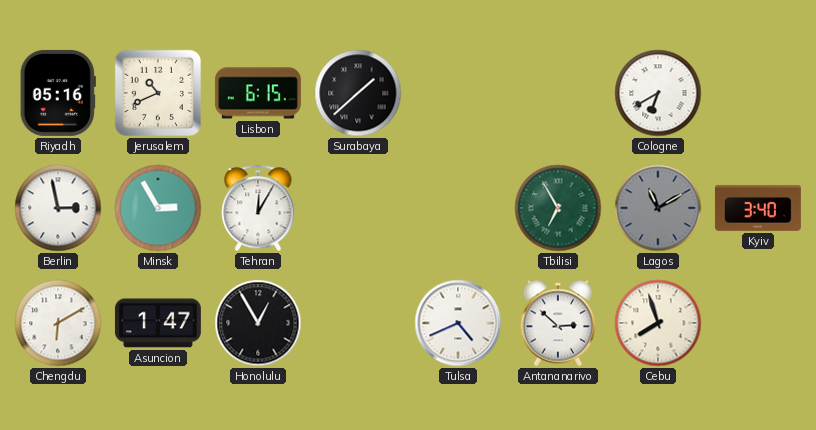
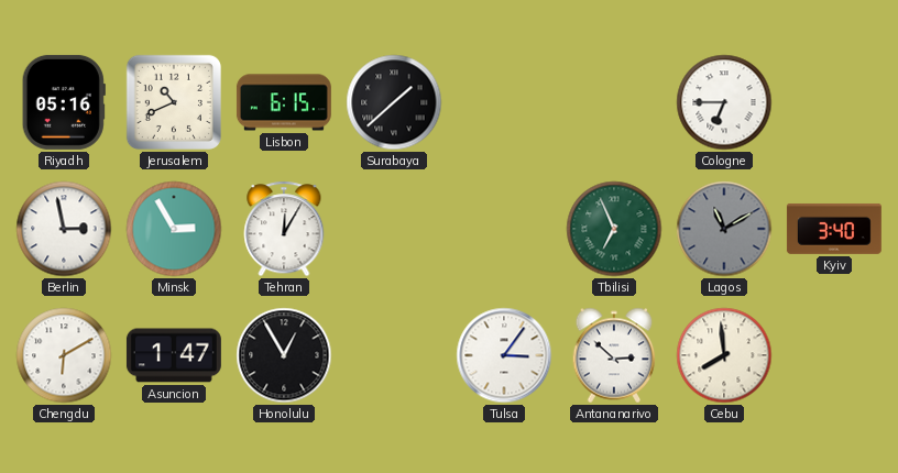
Cologne: 6:40 -> 6:45 (724, 102)
Tbilisi: 6:55 -> 6:56 (614, 229)
Tulsa: 4:41 -> 3:06 (504, 355)
Cebu: 7:57 -> 7:59 (724, 355)
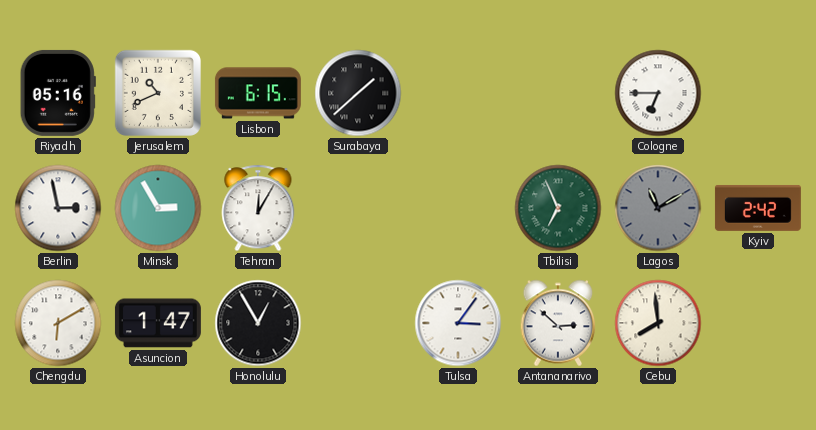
Kyiv: 3:40 -> 2:42 (758, 208)
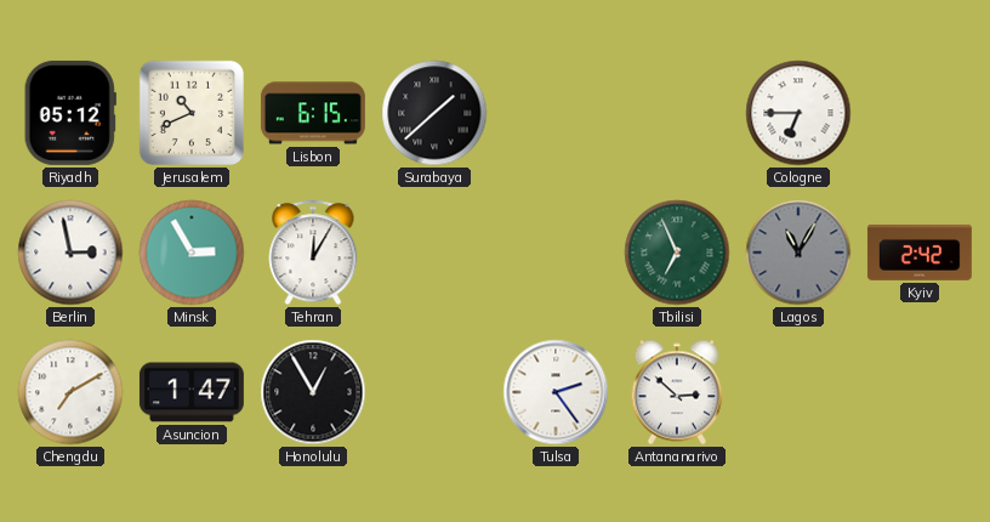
Riyadh: 05:16 -> 05:12 (70, 113)
Lagos: 11:10 -> 11:05 (798, 253)
Chengdu: 6:10 -> 7:10 (70, 392)
Tulsa: 3:06 -> 2:24 (556, 392)
Cebu: 7:59 -> none (658, 323)
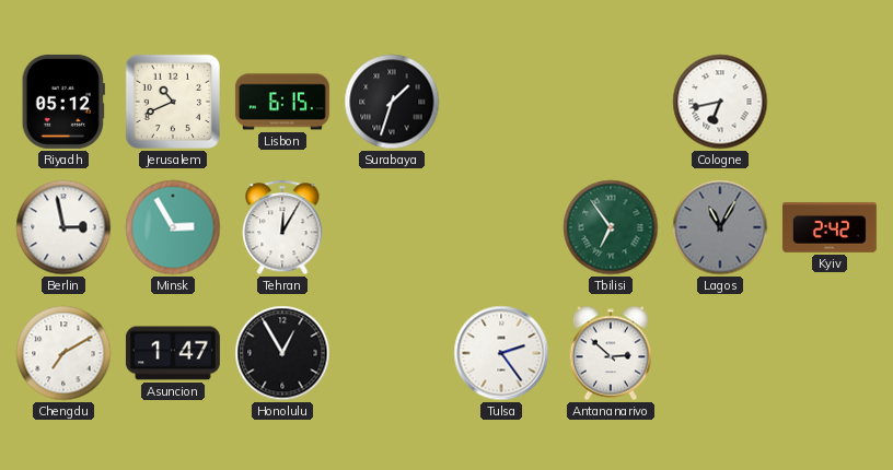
Surabaya: 1:38 -> 1:33 (392, 102)
Cologne: 6:45 -> 6:43 (720, 102)
Tbilisi: 6:56 -> 6:54 (611, 227)
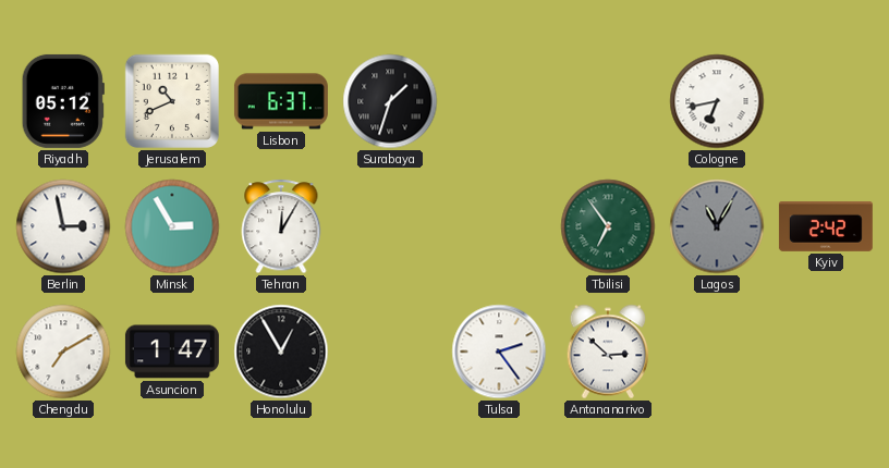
Lisbon: 6:15 -> 6:37 (281, 101)
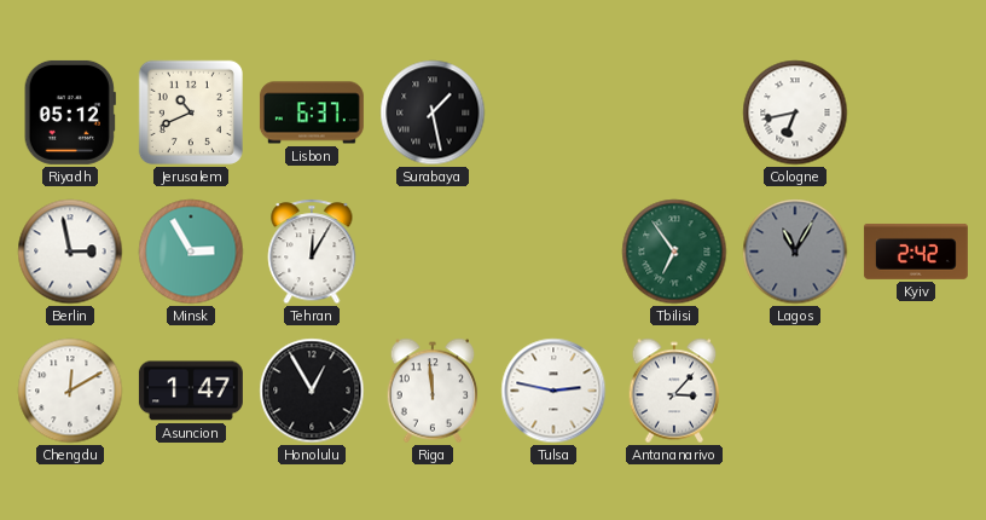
Surabaya: 1:33 -> 1:28 (433, 112)
Chengdu: 7:10 -> 12:10 (70, 391)
Riga: none -> 11:59 (433, 391)
Tulsa: 2:24 -> 2:47 (553, 391)
Antananarivo: 2:52 -> 3:07 (674, 391)
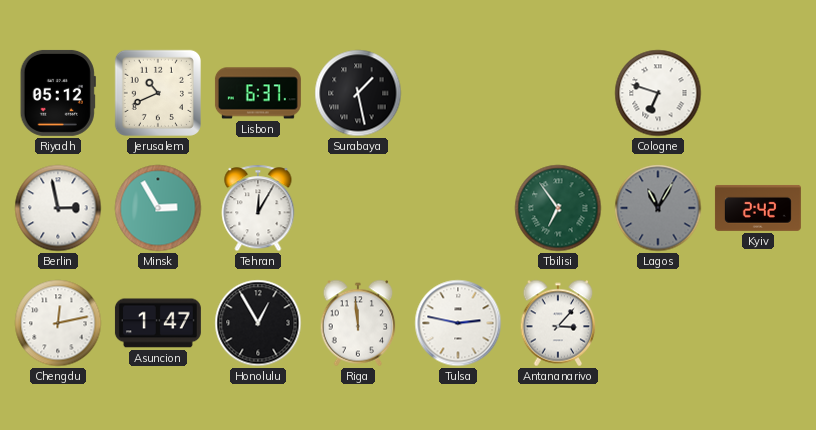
Cologne: 6:43 -> 6:48 (658, 93)
Chengdu: 12:10 -> 12:13 (58, 323)
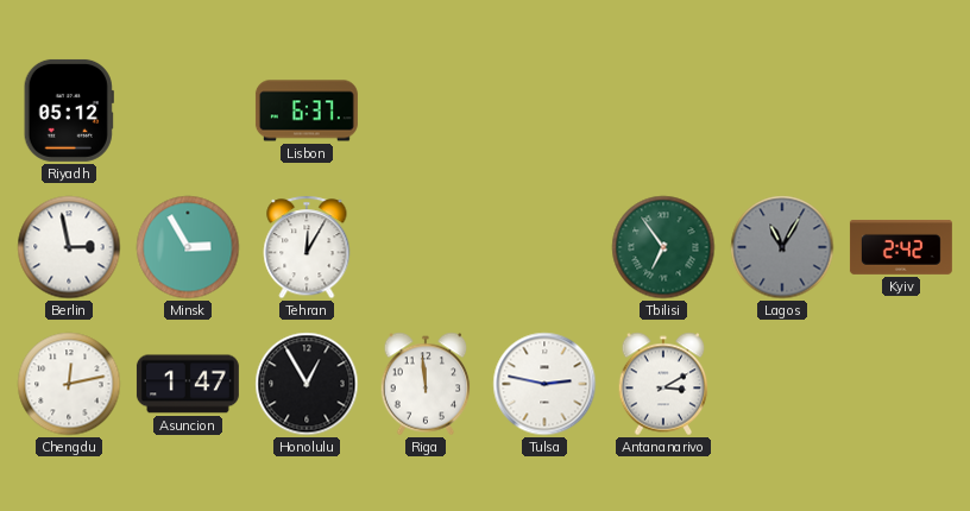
Jerusalem: 10:41 -> none (158, 93)
Surabaya: 1:28 -> none (358, 93)
Cologne: 6:48 -> none (658, 93)
Antananarivo: 3:07 -> 3:10 (663, 384)
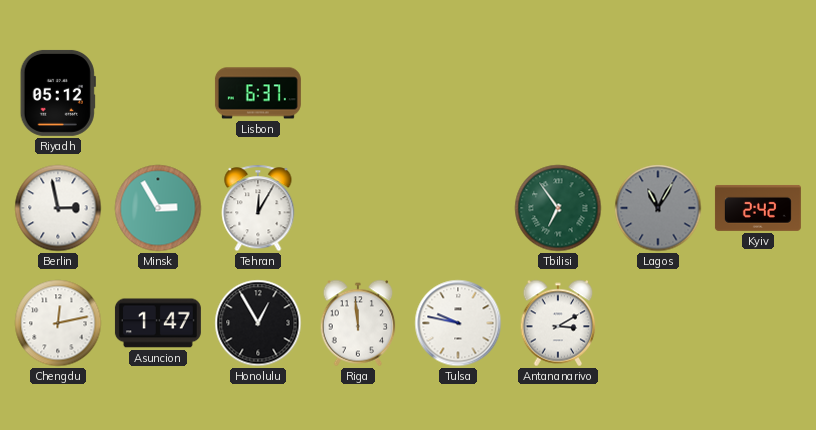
Tulsa: 2:47 -> 9:47 (458, 323)
